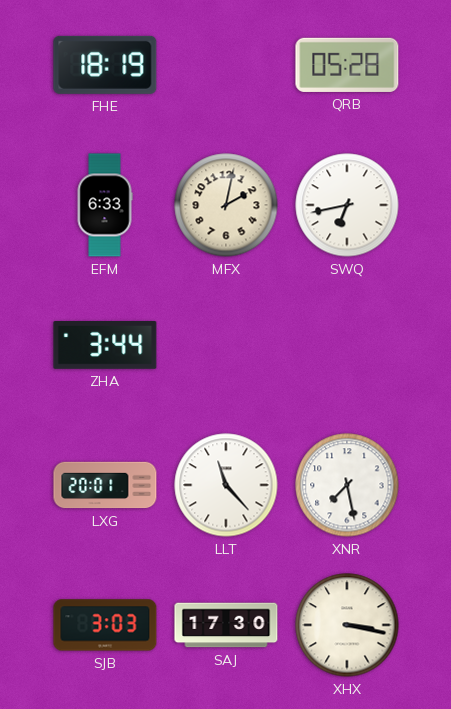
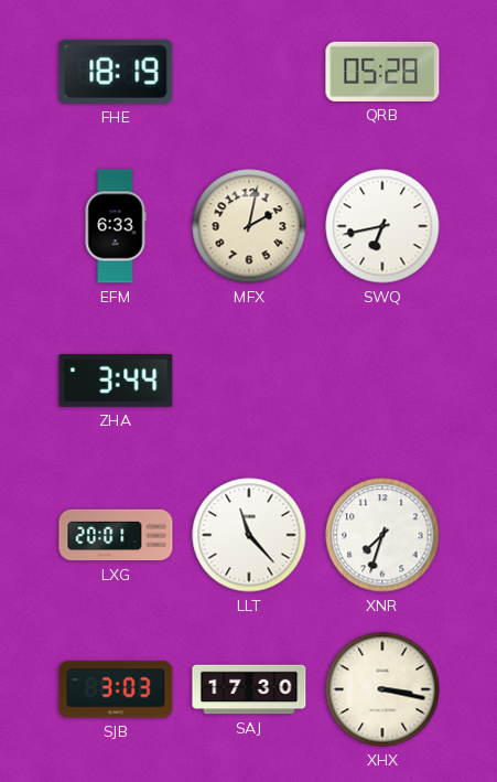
XNR: 7:28 -> 7:33 (382, 535)
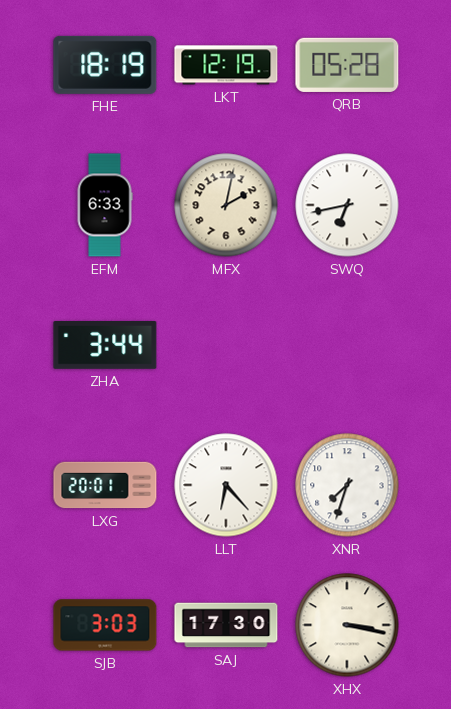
LKT: none -> 12:19 (226, 65)
LLT: 11:23 -> 6:23 (226, 485)
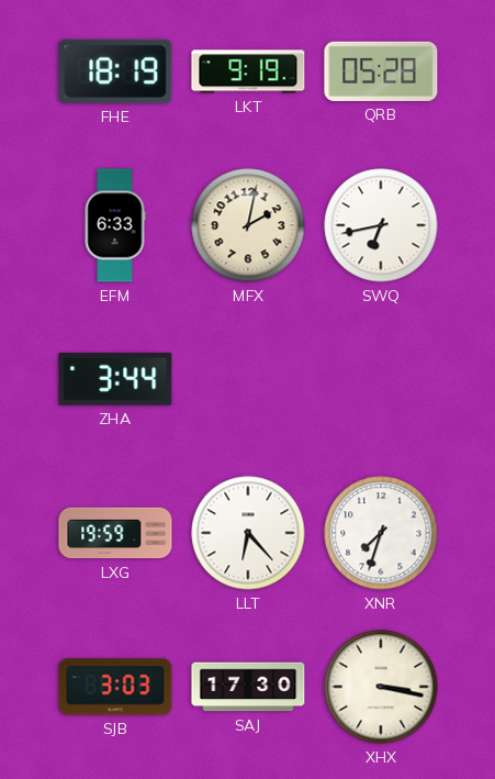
LKT: 12:19 -> 9:19 (248, 71)
LXG: 20:01 -> 19:59 (115, 533)
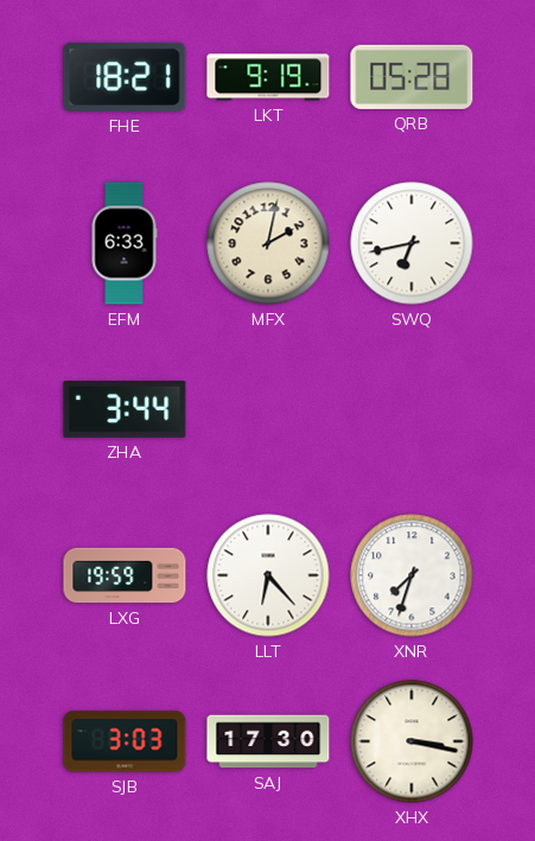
FHE: 18:19 -> 18:21 (125, 77)
